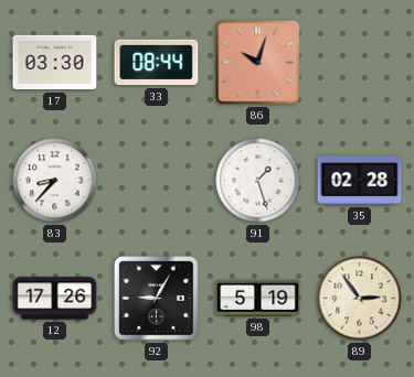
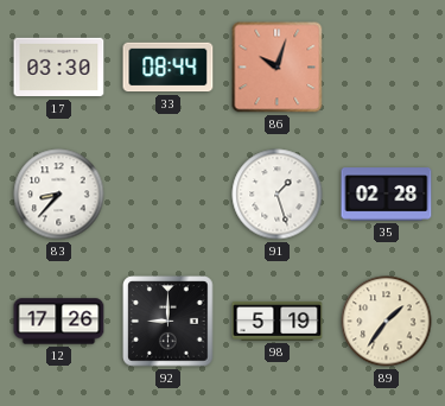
92: 9:05 -> 9:00 (169, 322)
89: 2:54 -> 1:36 (387, 322)
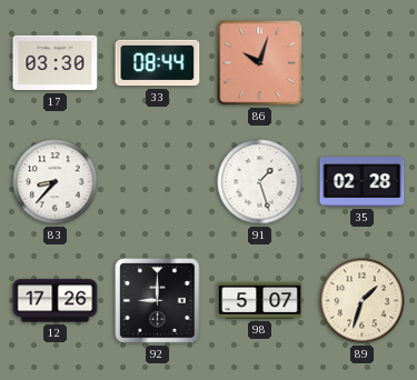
98: 5:19 -> 5:07 (260, 300)
89: 1:36 -> 1:33 (363, 301)
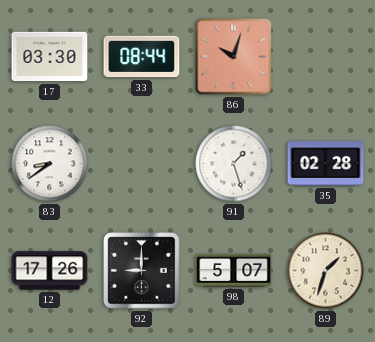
83: 8:37 -> 8:39 (50, 164)
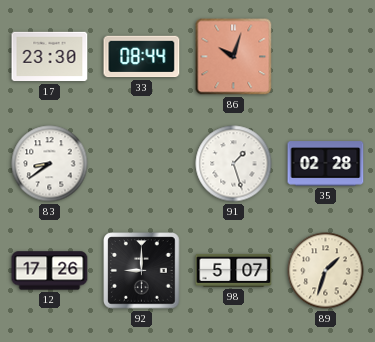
17: 03:30 -> 23:30 (50, 57)
